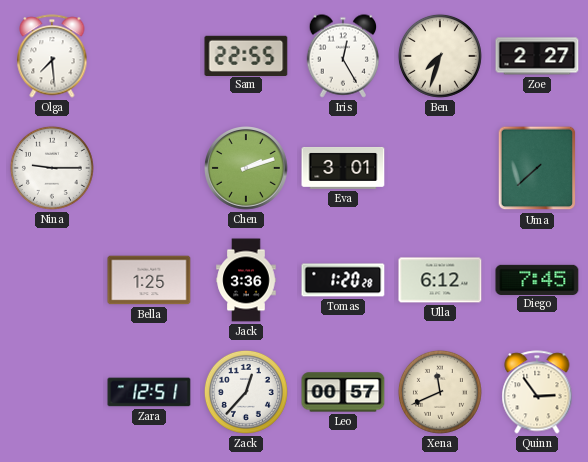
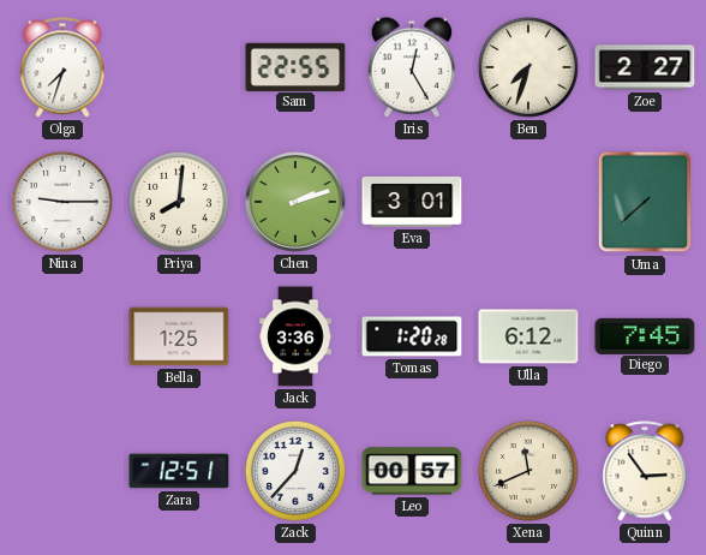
Olga: 7:29 -> 7:33 (62, 67)
Priya: none -> 8:01 (179, 202)
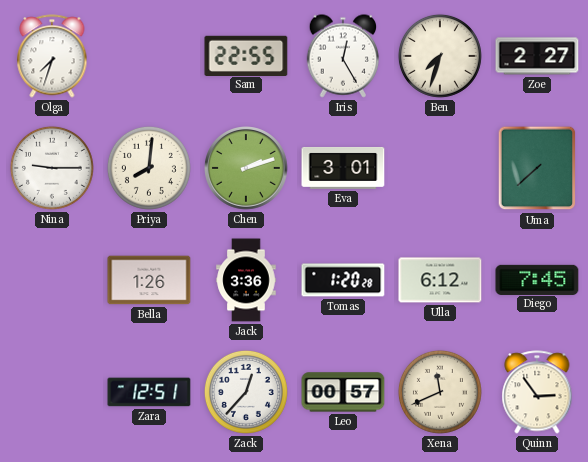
Bella: 1:25 -> 1:26 (149, 280)
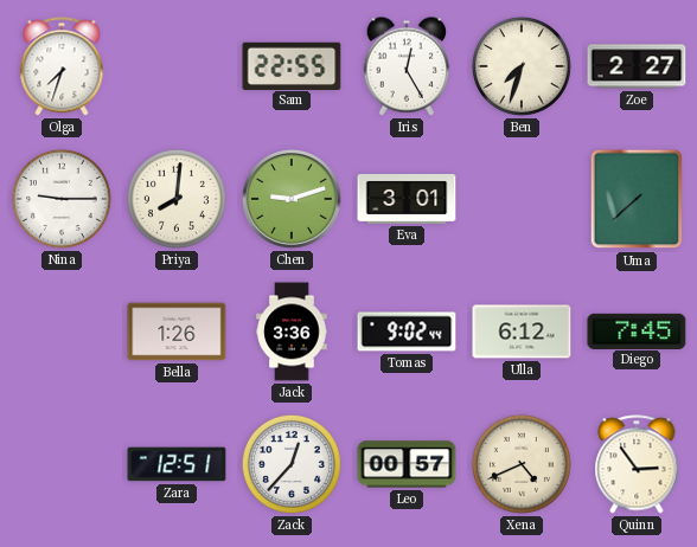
Chen: 2:12 -> 9:12 (293, 200)
Tomas: 1:20 -> 9:02 (407, 332)
Xena: 11:41 -> 4:41 (522, 464)
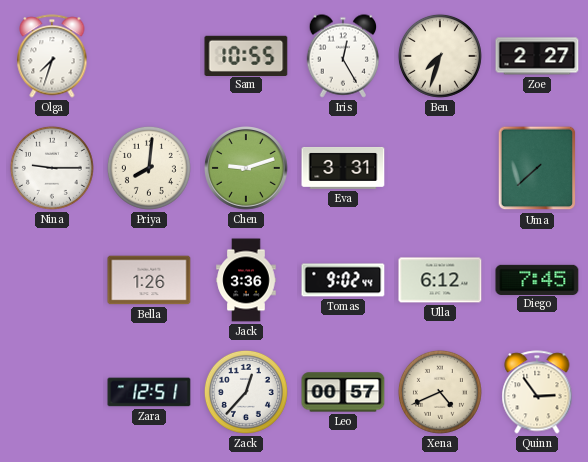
Sam: 22:55 -> 10:55 (246, 55)
Eva: 3:01 -> 3:31 (343, 168)
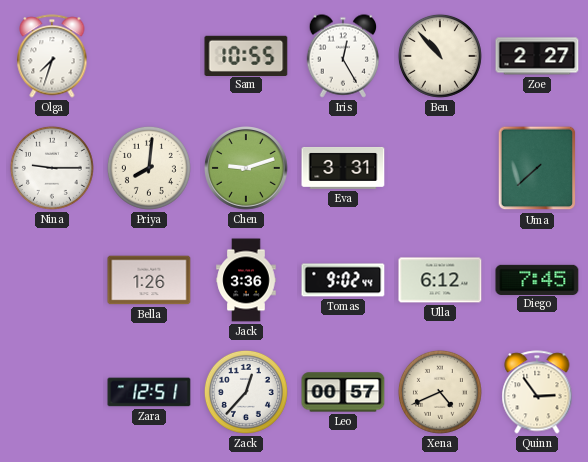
Ben: 7:33 -> 10:53 (440, 56)
